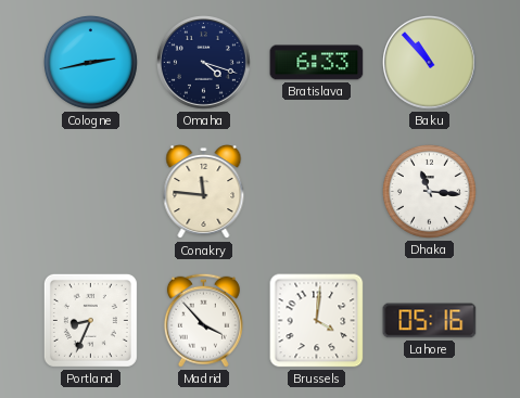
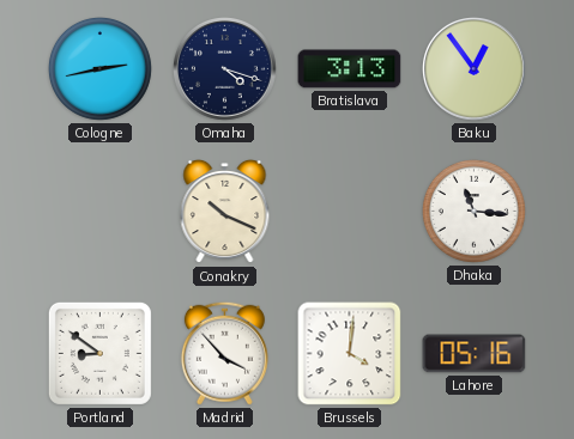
Bratislava: 6:33 -> 3:13 (350, 69)
Baku: 10:53 -> 12:54 (475, 69)
Conakry: 11:46 -> 10:19 (225, 212)
Portland: 8:34 -> 8:51 (99, 353)
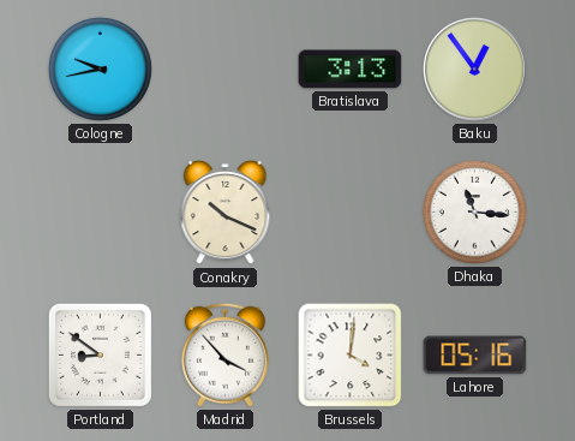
Cologne: 2:43 -> 9:43 (100, 68)
Omaha: 4:18 -> none (225, 69)
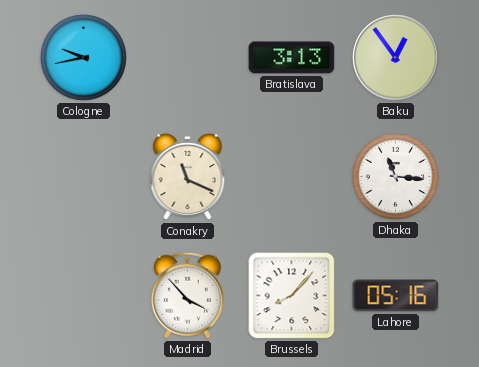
Conakry: 10:19 -> 11:19 (188, 177)
Portland: 8:51 -> none (100, 354)
Brussels: 4:01 -> 8:07 (292, 296)
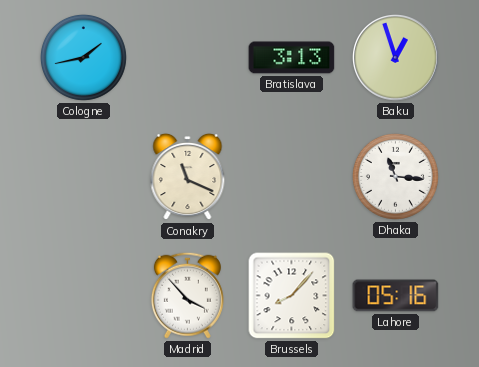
Cologne: 9:43 -> 1:43 (83, 57)
Baku: 12:54 -> 12:57 (396, 58)
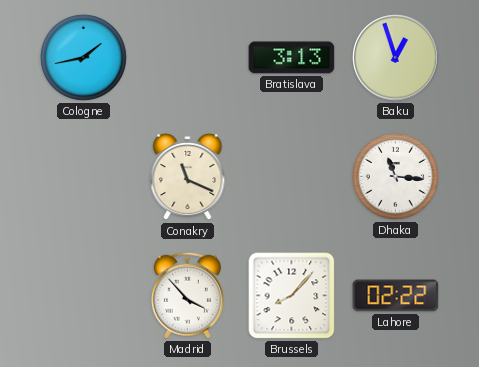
Lahore: 05:16 -> 02:22 (396, 296)
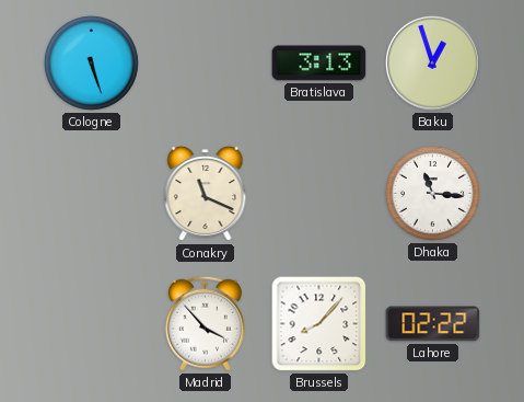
Cologne: 1:43 -> 5:27 (91, 62)
